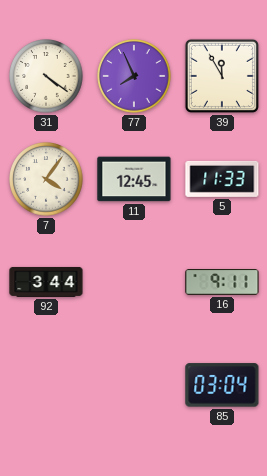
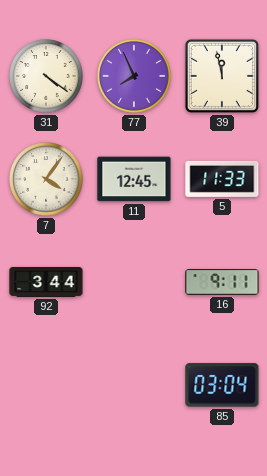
39: 11:55 -> 11:58 (222, 76)
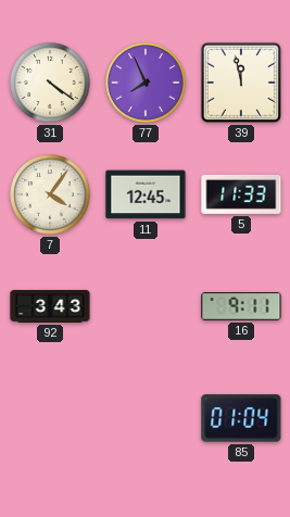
92: 3:44 -> 3:43 (50, 306)
85: 03:04 -> 01:04 (241, 418)
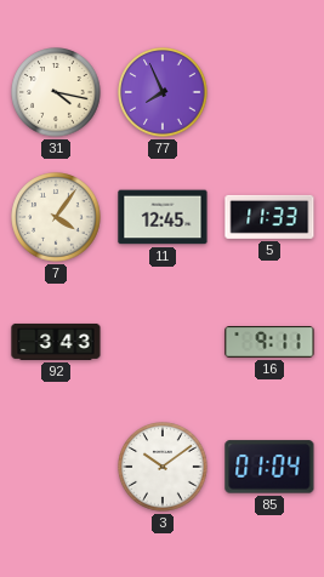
31: 4:21 -> 4:17 (56, 92)
39: 11:58 -> none (241, 83)
3: none -> 10:09 (163, 467)
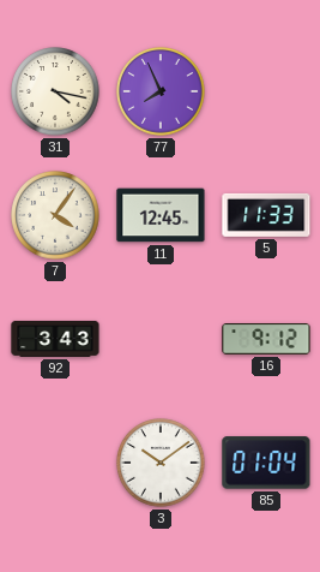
16: 9:11 -> 9:12 (266, 339)
